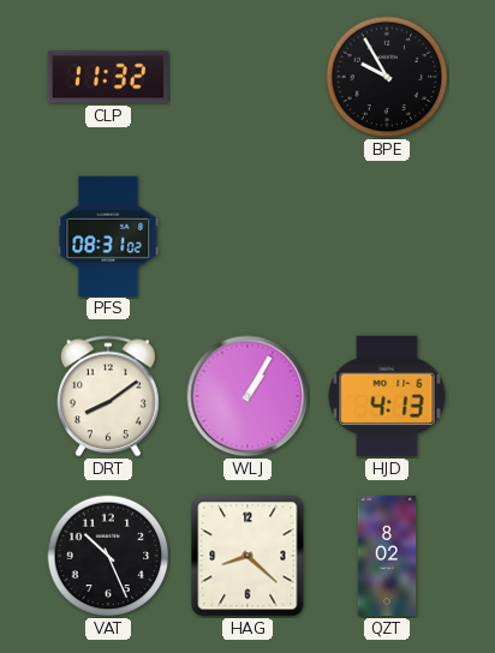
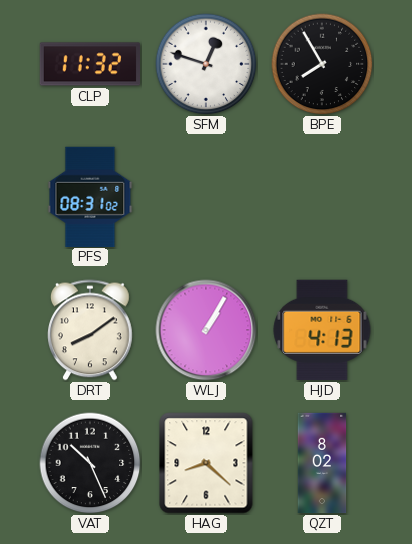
SFM: none -> 12:48 (206, 64)
BPE: 9:55 -> 7:55 (322, 64)
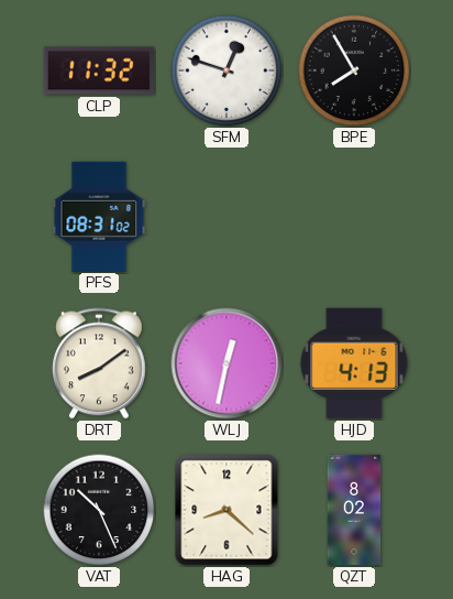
WLJ: 1:05 -> 12:32 (226, 363)
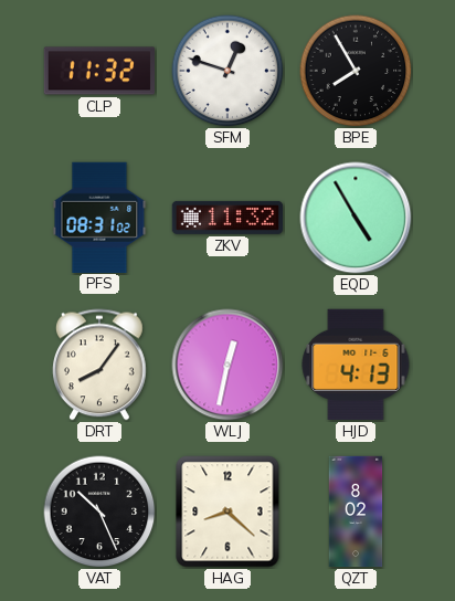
ZKV: none -> 11:32 (227, 218)
EQD: none -> 4:55 (356, 218)
DRT: 8:09 -> 8:06 (100, 365)
